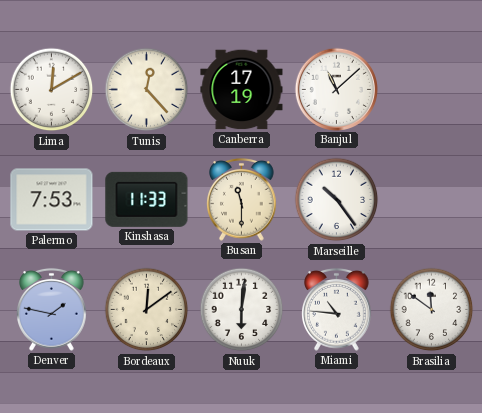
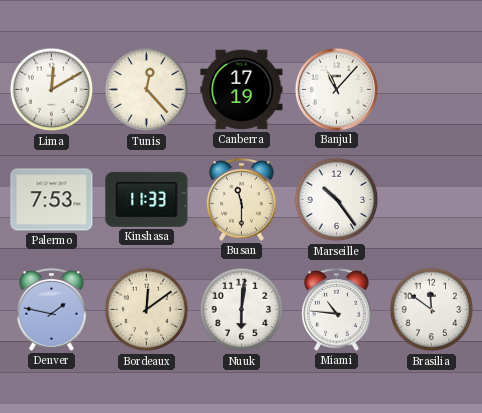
Banjul: 11:08 -> 11:07 (336, 89)
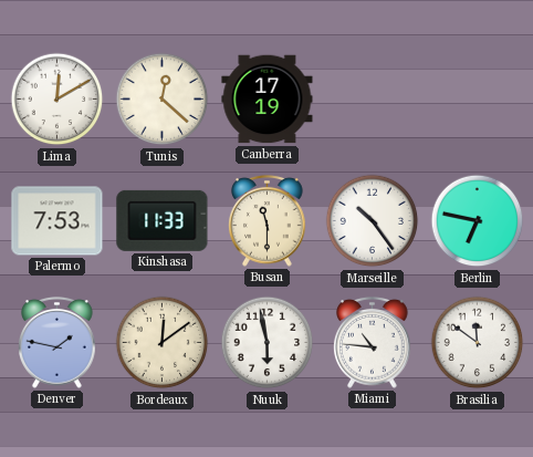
Tunis: 12:23 -> 12:22 (163, 100)
Banjul: 11:07 -> none (336, 89)
Berlin: none -> 6:47 (478, 221)
Nuuk: 6:01 -> 5:58 (268, 343)
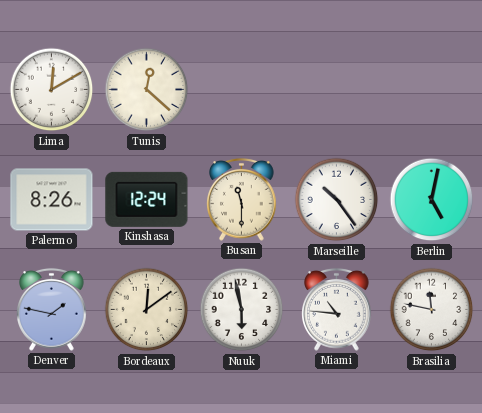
Canberra: 17:19 -> none (268, 100)
Palermo: 7:53 -> 8:26 (52, 200)
Kinshasa: 11:33 -> 12:24 (147, 199)
Berlin: 6:47 -> 5:02 (432, 200)
Brasilia: 11:51 -> 11:47 (432, 310)
